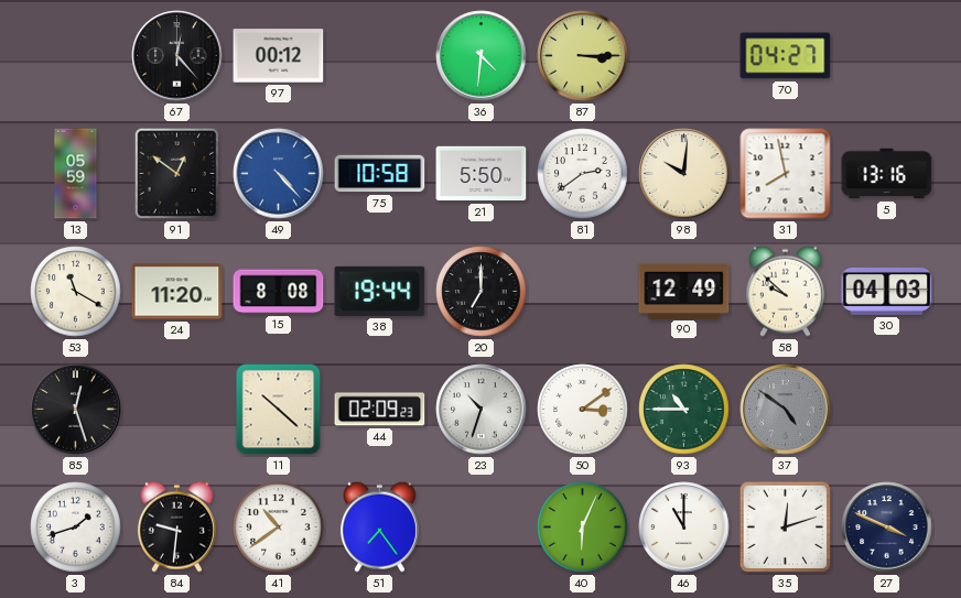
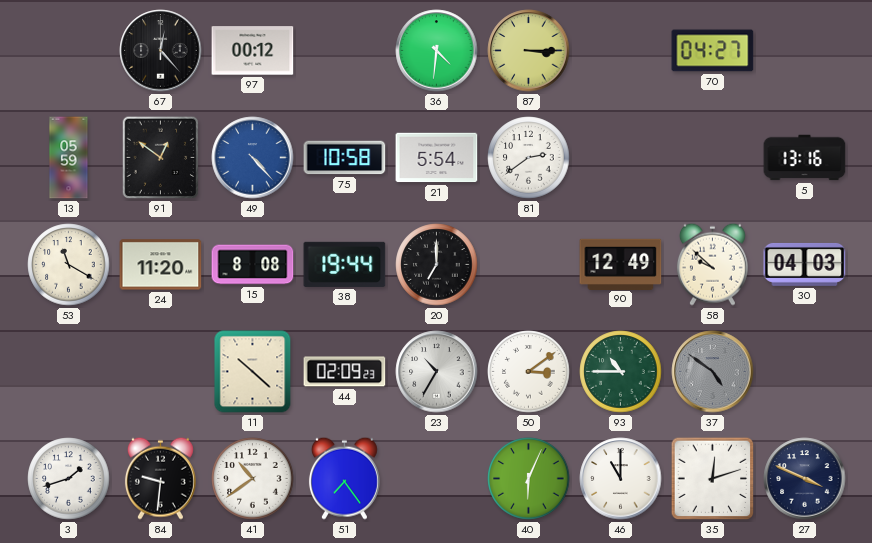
21: 5:50 -> 5:54 (437, 158)
98: 10:01 -> none (684, 174)
31: 7:58 -> none (786, 174)
85: 12:27 -> none (76, 410)
23: 10:33 -> 10:35 (437, 372)
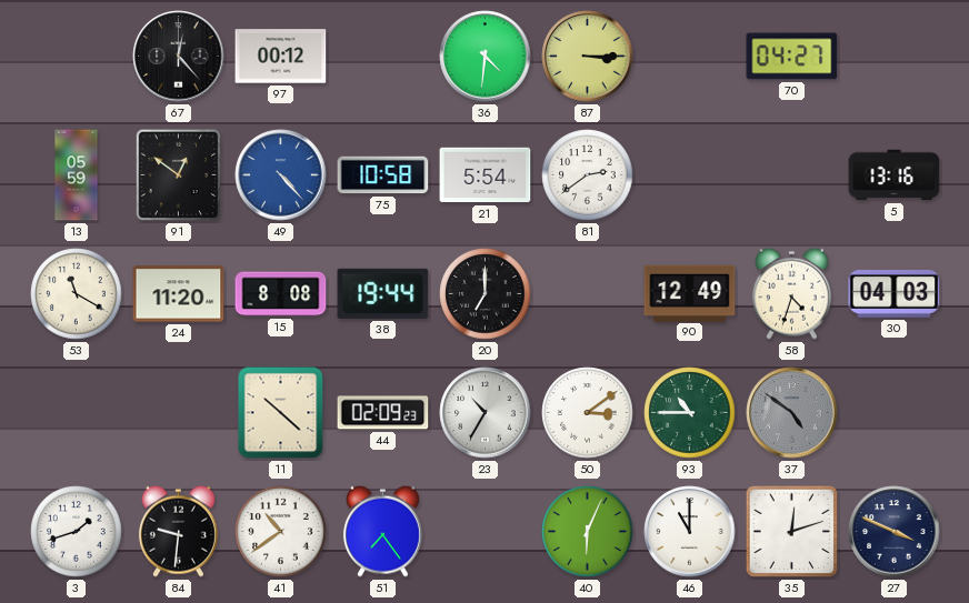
58: 9:52 -> 4:33 (791, 293)
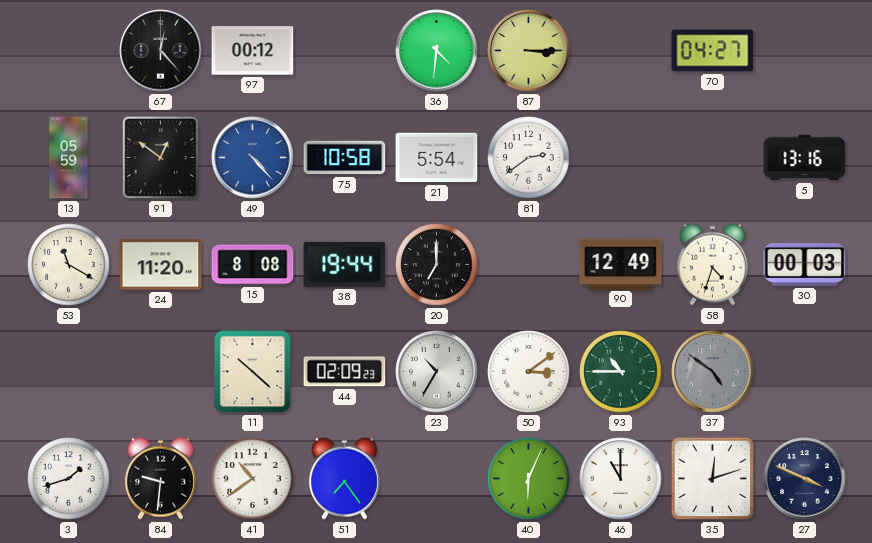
30: 04:03 -> 00:03 (805, 264)
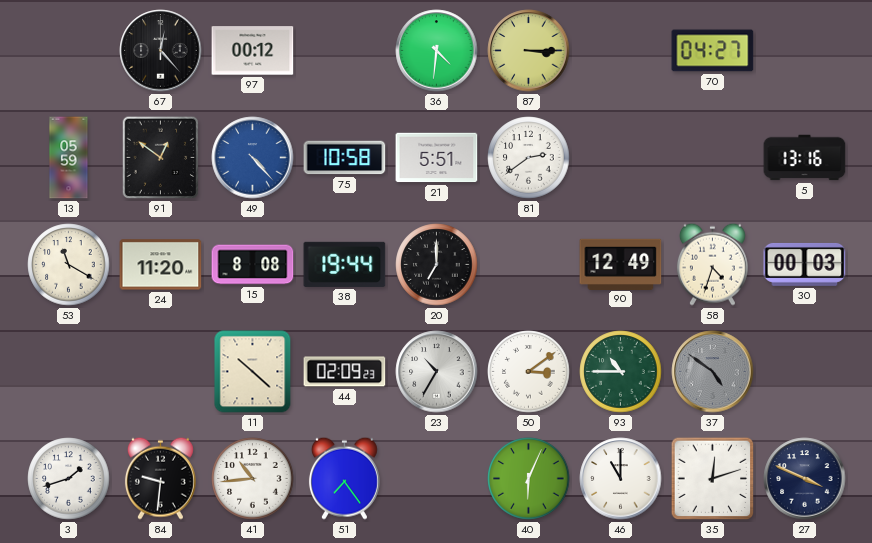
21: 5:54 -> 5:51 (437, 158)
41: 10:39 -> 10:44 (253, 479)
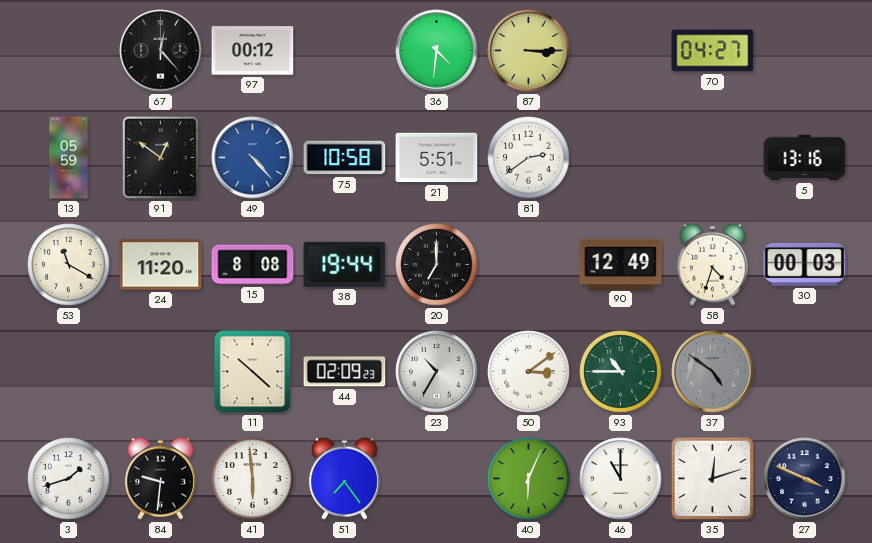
41: 10:44 -> 5:59 (253, 479)
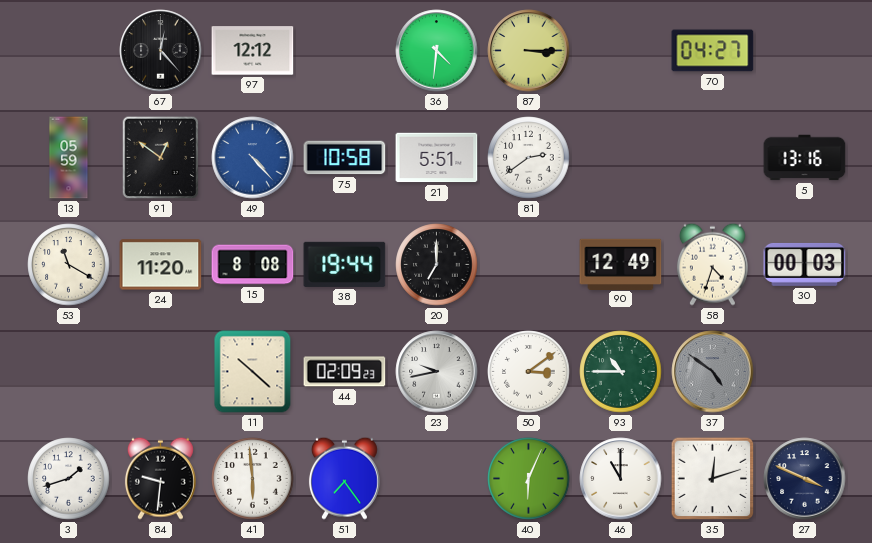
97: 00:12 -> 12:12 (253, 51)
23: 10:35 -> 9:43 (437, 372)
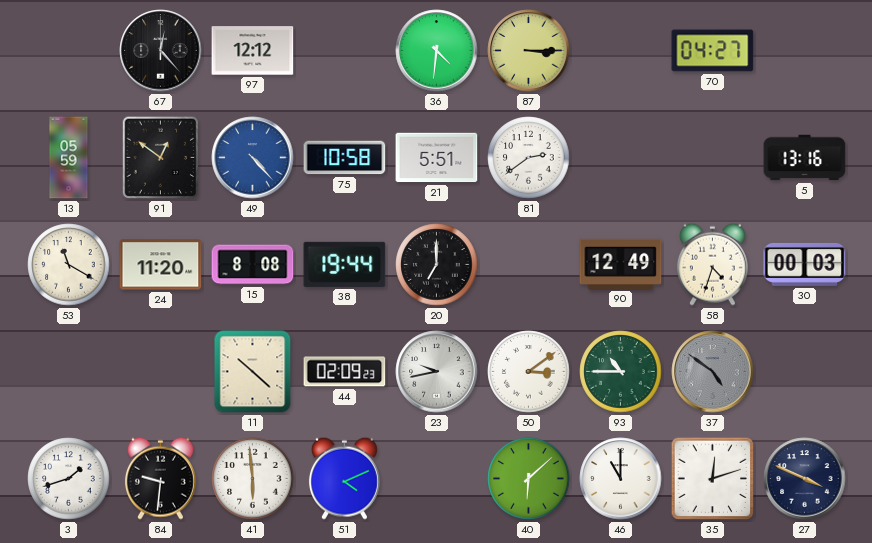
51: 7:24 -> 4:11 (344, 478)
40: 6:04 -> 6:08 (529, 479)
